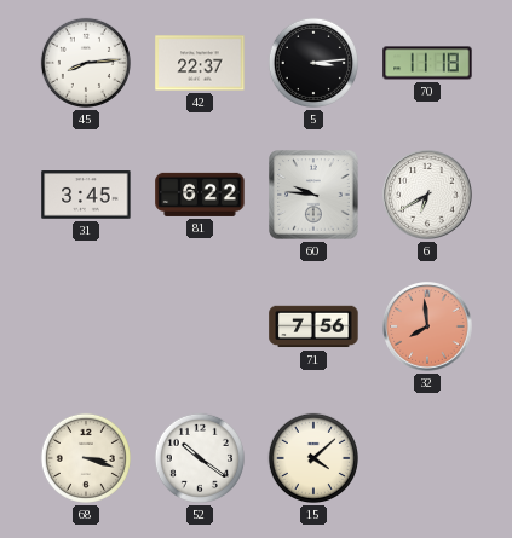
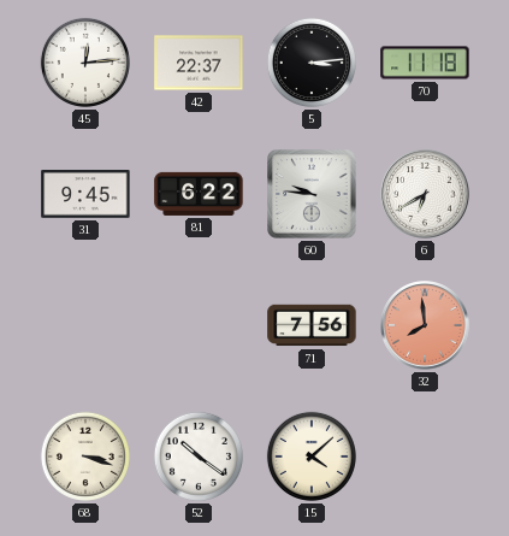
45: 8:14 -> 12:14 (85, 63)
31: 3:45 -> 9:45 (85, 194)
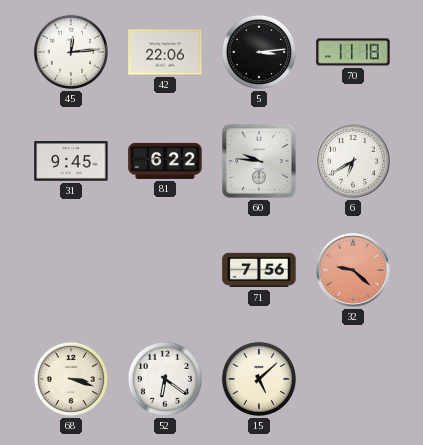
42: 22:37 -> 22:06 (165, 52)
32: 7:59 -> 9:22 (353, 270)
52: 10:21 -> 6:21 (165, 379)
15: 4:08 -> 5:08 (259, 379)
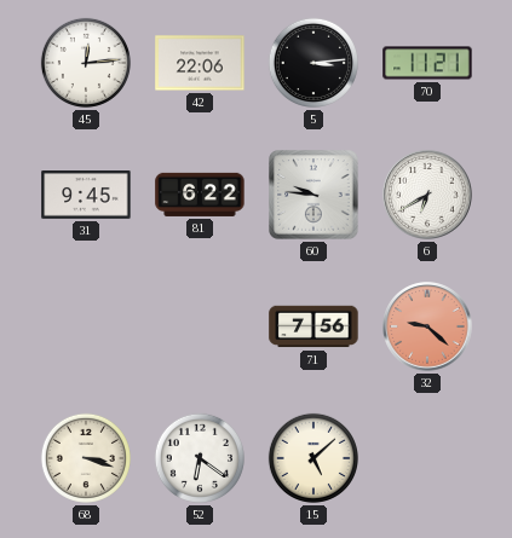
70: 11:18 -> 11:21 (427, 63)
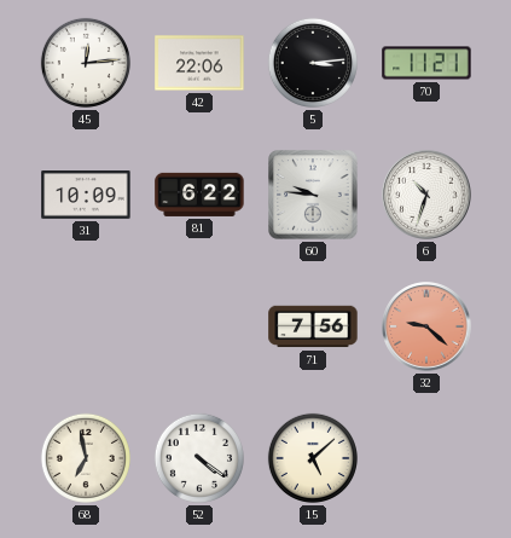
31: 9:45 -> 10:09 (86, 195)
6: 6:40 -> 10:33 (426, 195)
68: 3:18 -> 6:58 (86, 458)
52: 6:21 -> 4:21 (199, 458)
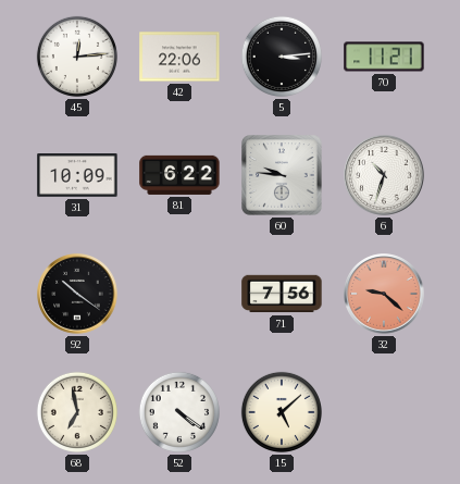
92: none -> 10:21 (77, 294)
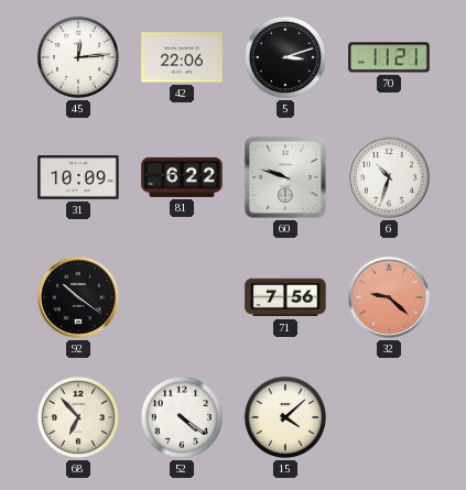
5: 3:14 -> 3:12 (285, 57)
60: 9:46 -> 9:48 (285, 177)
68: 6:58 -> 6:53 (78, 417)
15: 5:08 -> 4:08 (285, 417)
